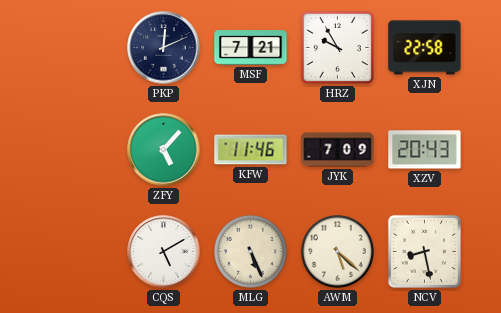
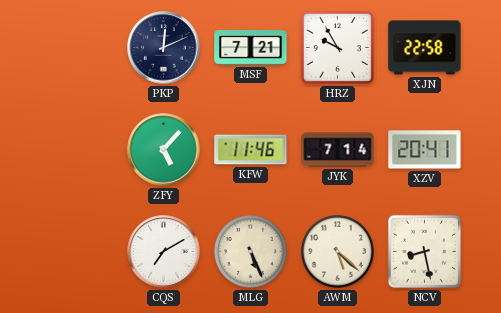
JYK: 7:09 -> 7:14 (338, 150)
XZV: 20:43 -> 20:41 (425, 150)
CQS: 5:10 -> 7:10 (164, 252)
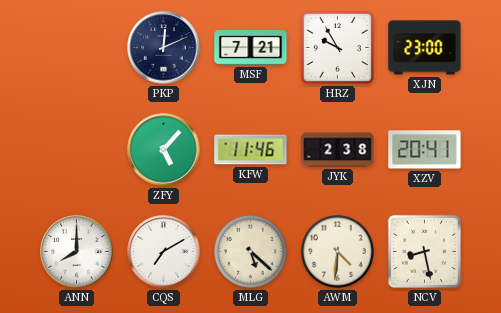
XJN: 22:58 -> 23:00 (425, 48)
JYK: 7:14 -> 2:38 (338, 150)
ANN: none -> 8:00 (77, 252)
MLG: 5:26 -> 5:22 (251, 252)
AWM: 5:22 -> 4:31 (338, 252)
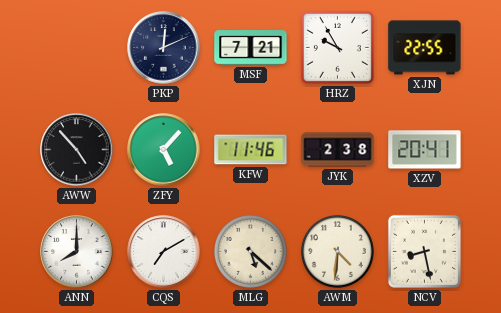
XJN: 23:00 -> 22:55 (425, 48)
AWW: none -> 4:53 (77, 150)
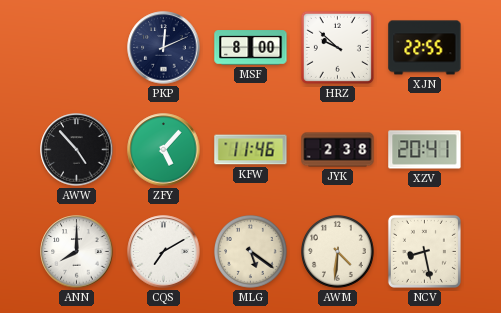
MSF: 7:21 -> 8:00 (251, 48)
HRZ: 9:55 -> 9:52 (337, 47)
MLG: 5:22 -> 5:21 (251, 252)
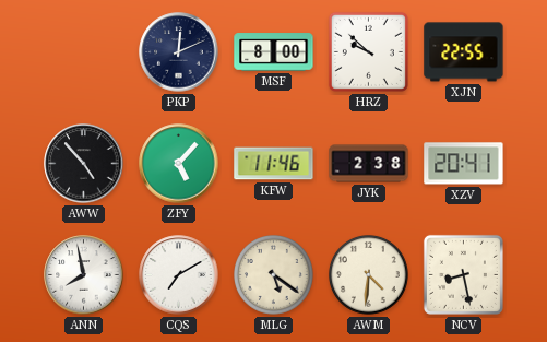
ANN: 8:00 -> 7:58 (84, 275)
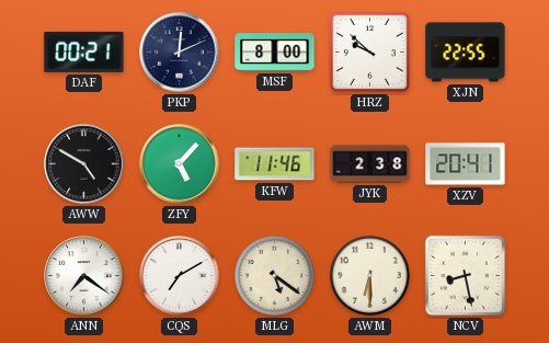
DAF: none -> 00:21 (84, 52)
AWW: 4:53 -> 4:50 (84, 164)
ANN: 7:58 -> 7:21 (84, 276)
AWM: 4:31 -> 6:30 (370, 276)
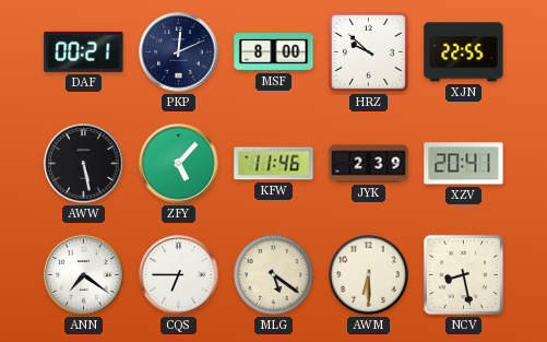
AWW: 4:50 -> 5:28 (84, 164)
JYK: 2:38 -> 2:39 (369, 164)
CQS: 7:10 -> 6:45 (179, 275)
